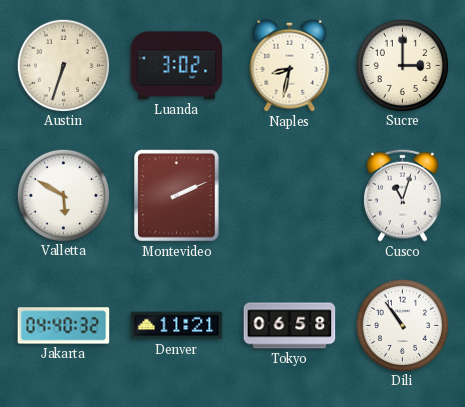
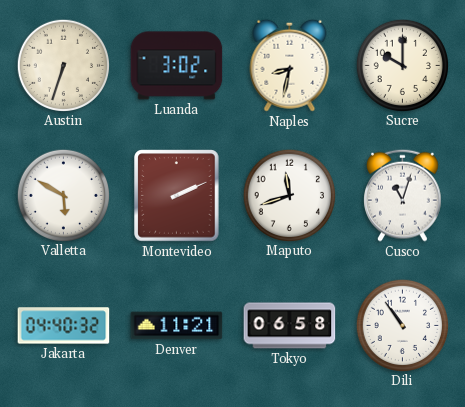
Sucre: 3:00 -> 10:00 (402, 65)
Maputo: none -> 11:42 (289, 195)
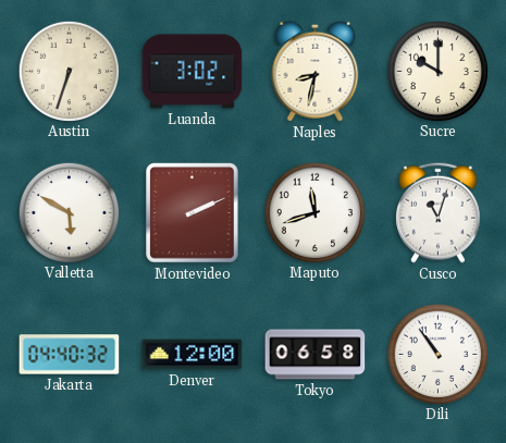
Denver: 11:21 -> 12:00 (193, 355)
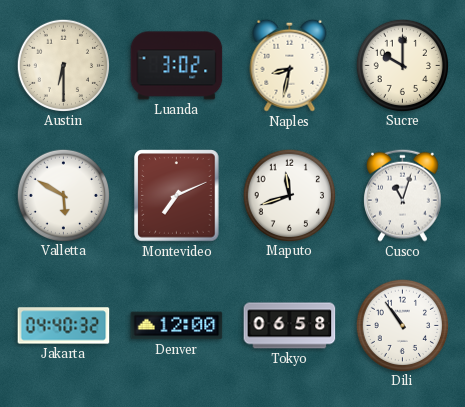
Austin: 6:33 -> 6:30 (63, 65)
Montevideo: 2:11 -> 7:11 (177, 196)
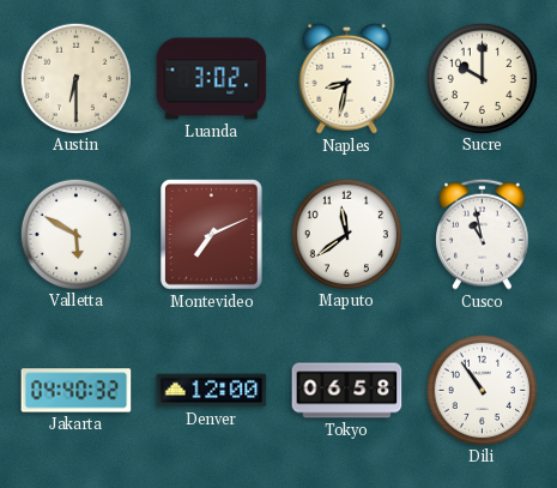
Maputo: 11:42 -> 11:39 (346, 234)
Cusco: 11:03 -> 10:58 (483, 234)
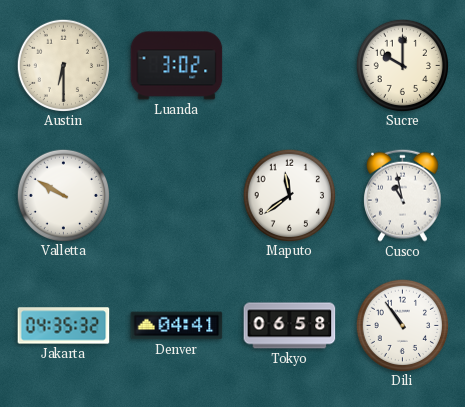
Naples: 8:32 -> none (347, 78)
Valletta: 5:50 -> 9:50 (63, 195)
Montevideo: 7:11 -> none (212, 235)
Jakarta: 04:40 -> 04:35 (64, 326)
Denver: 12:00 -> 04:41 (177, 326)
